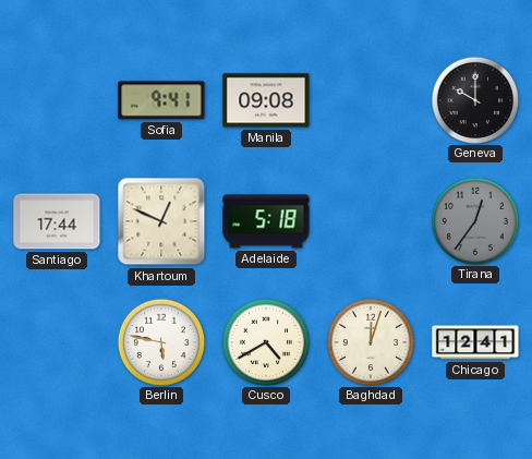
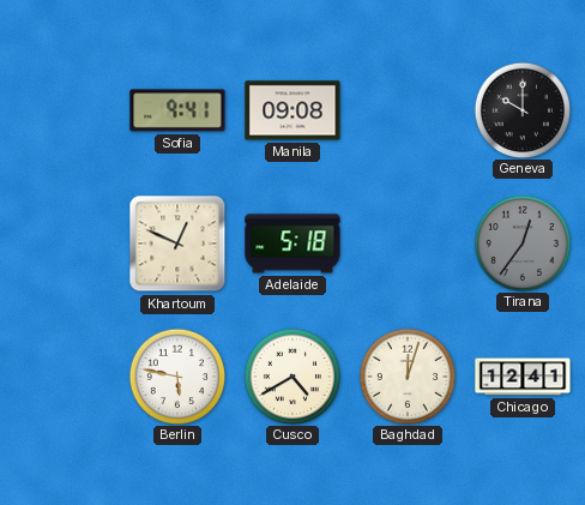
Santiago: 17:44 -> none (57, 221)
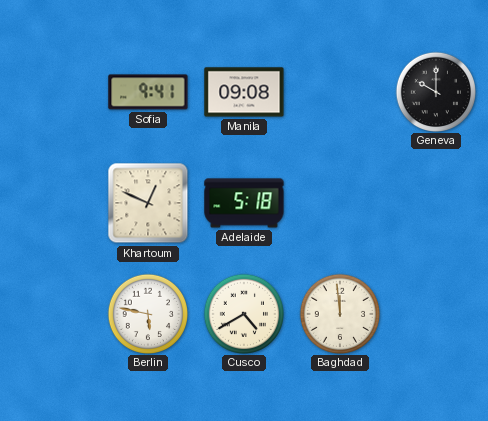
Tirana: 12:36 -> none (521, 242)
Baghdad: 12:03 -> 11:59 (339, 313)
Chicago: 12:41 -> none (523, 377)
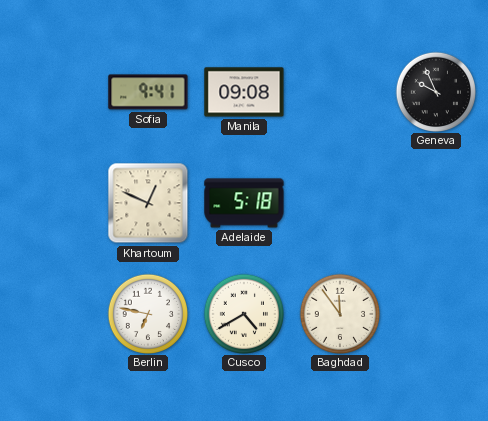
Geneva: 10:00 -> 9:56 (435, 91)
Berlin: 5:47 -> 6:47 (147, 313)
Baghdad: 11:59 -> 11:54 (339, 313)
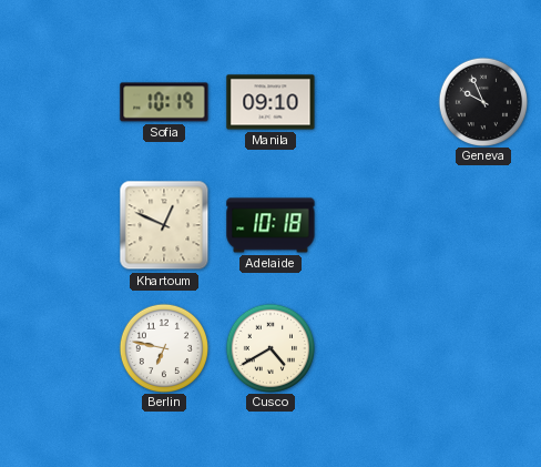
Sofia: 9:41 -> 10:19 (164, 102)
Manila: 09:08 -> 09:10 (270, 102)
Adelaide: 5:18 -> 10:18 (270, 225)
Baghdad: 11:54 -> none (339, 313)
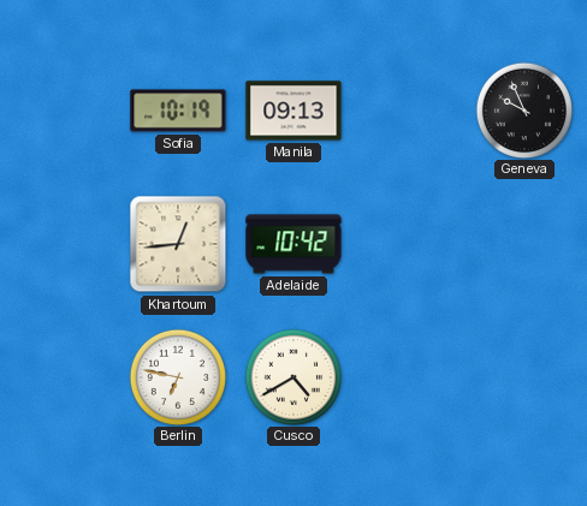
Manila: 09:10 -> 09:13 (293, 111)
Khartoum: 12:49 -> 12:44 (178, 244)
Adelaide: 10:18 -> 10:42 (293, 244)
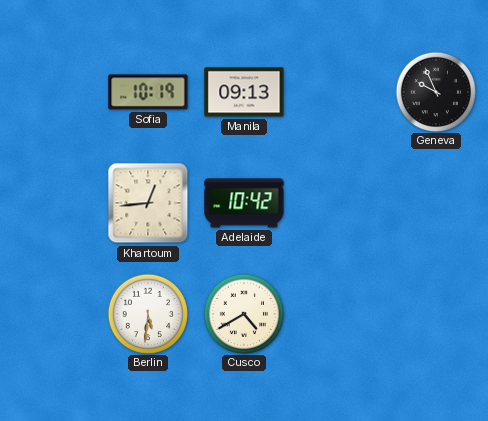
Berlin: 6:47 -> 5:31 (147, 313)
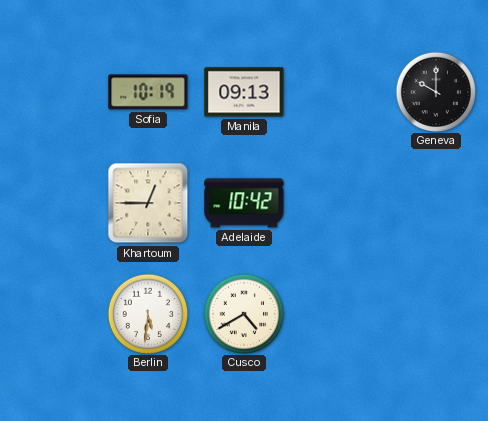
Geneva: 9:56 -> 10:00 (435, 91)
Khartoum: 12:44 -> 12:45 (148, 203)
